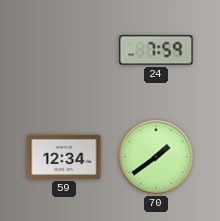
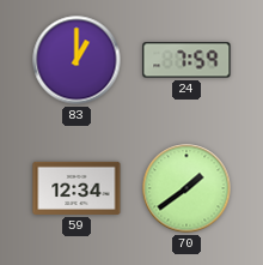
83: none -> 1:00 (77, 60)
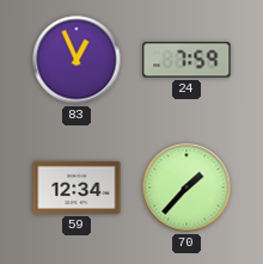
83: 1:00 -> 12:56 (77, 60)
70: 1:39 -> 1:37 (186, 188)
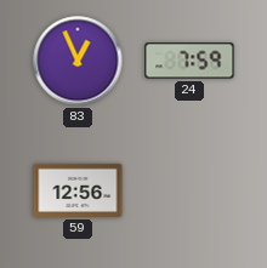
59: 12:34 -> 12:56 (78, 190)
70: 1:37 -> none (186, 188)
